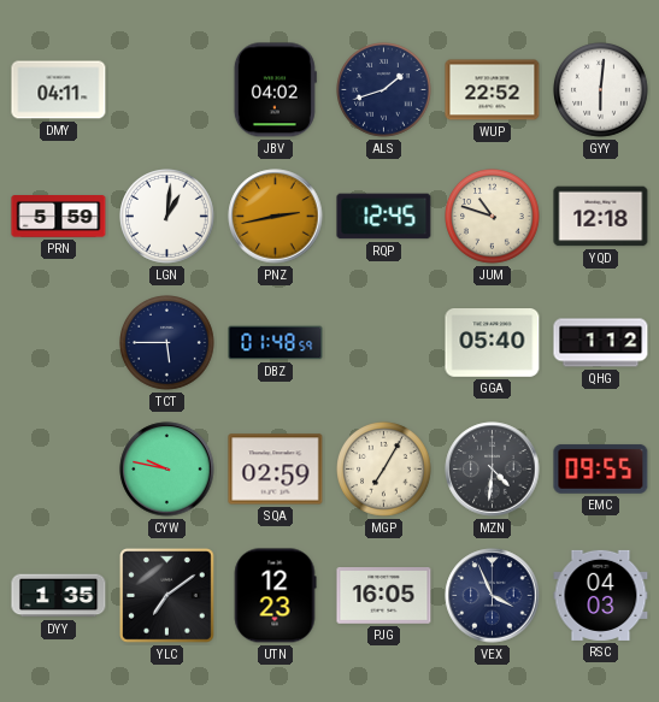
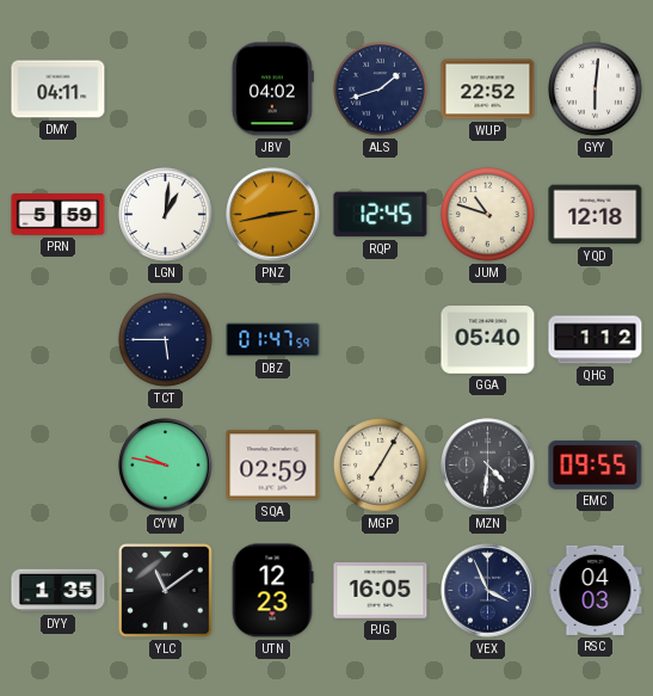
DBZ: 01:48 -> 01:47 (273, 340)
YLC: 7:09 -> 11:09 (166, 591)
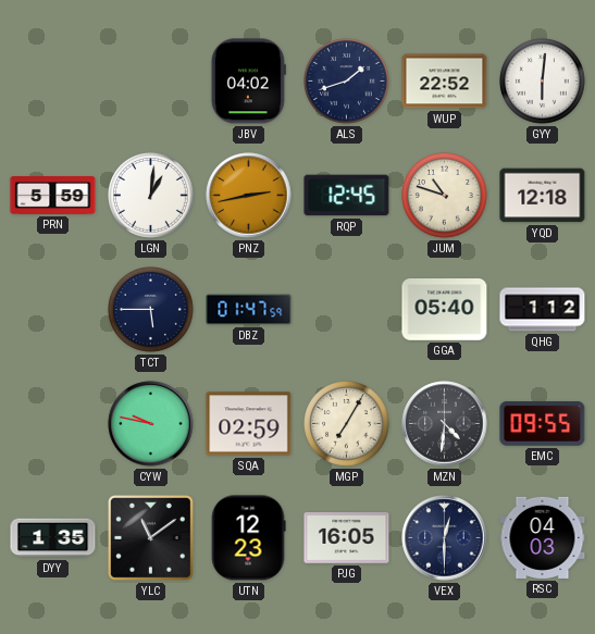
DMY: 04:11 -> none (58, 90)
VEX: 3:56 -> 12:30 (445, 538)
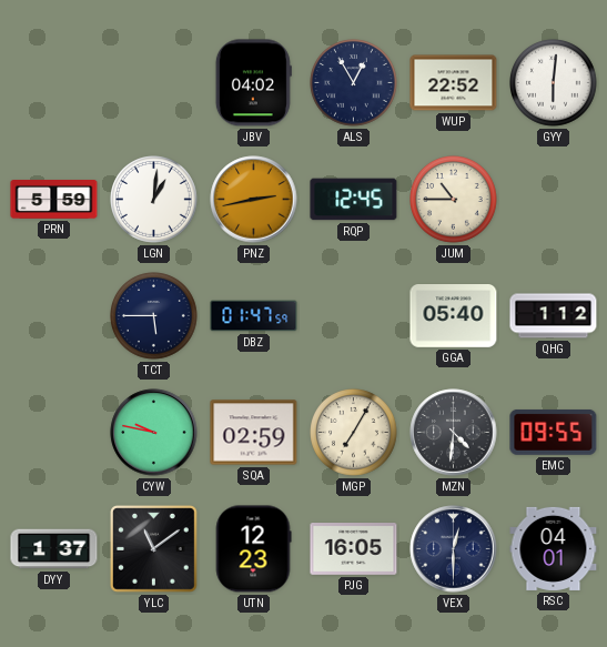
ALS: 1:42 -> 12:55 (354, 83)
JUM: 10:48 -> 10:45 (454, 200)
YQD: 12:18 -> none (543, 196)
DYY: 1:35 -> 1:37 (54, 549)
RSC: 04:03 -> 04:01 (554, 548)
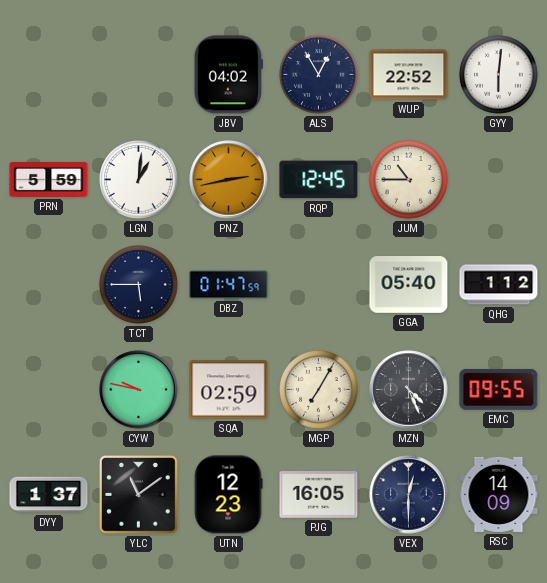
MZN: 4:31 -> 4:26 (409, 390)
RSC: 04:01 -> 14:09 (499, 494)
